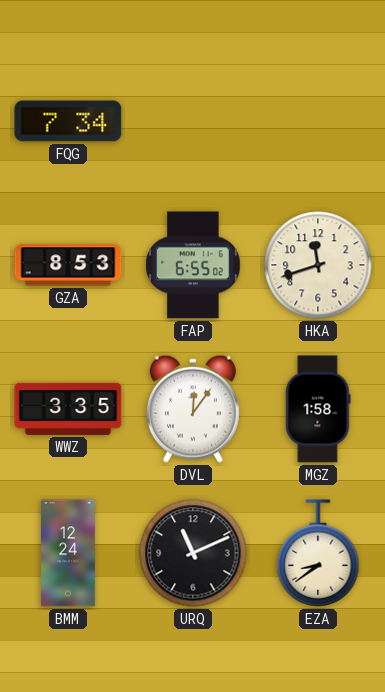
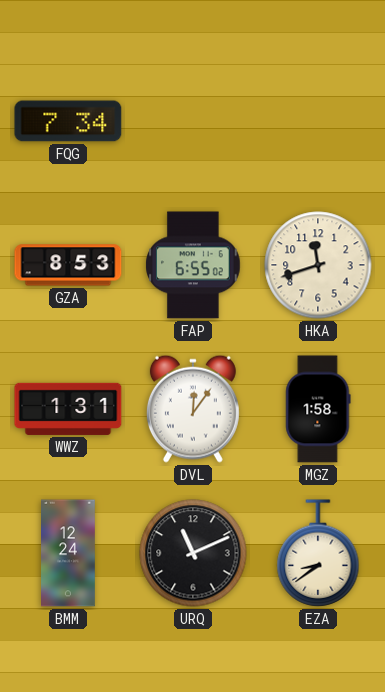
WWZ: 3:35 -> 1:31 (68, 409)
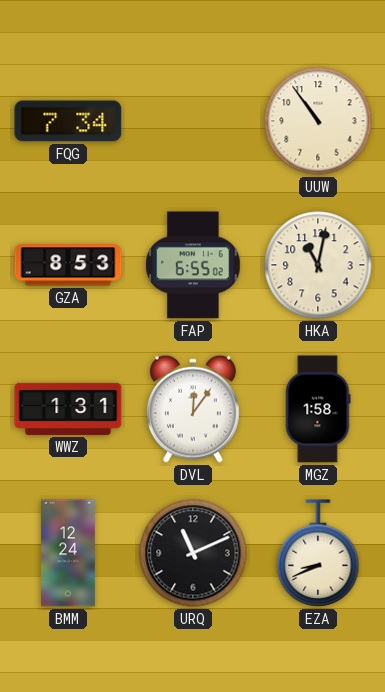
UUW: none -> 10:54 (318, 121)
HKA: 11:42 -> 11:02 (318, 265)
EZA: 8:39 -> 8:41 (318, 553)
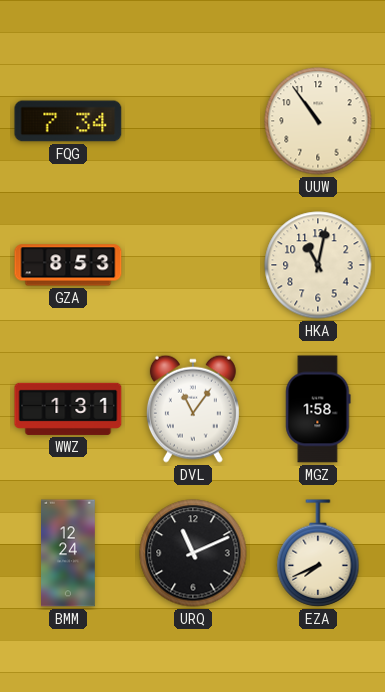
FAP: 6:55 -> none (193, 265)
DVL: 12:06 -> 11:06 (193, 409)
EZA: 8:41 -> 7:41 (318, 553)
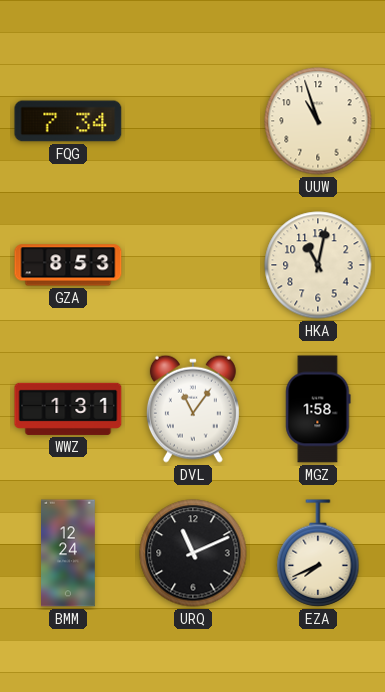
UUW: 10:54 -> 10:57 (318, 121)
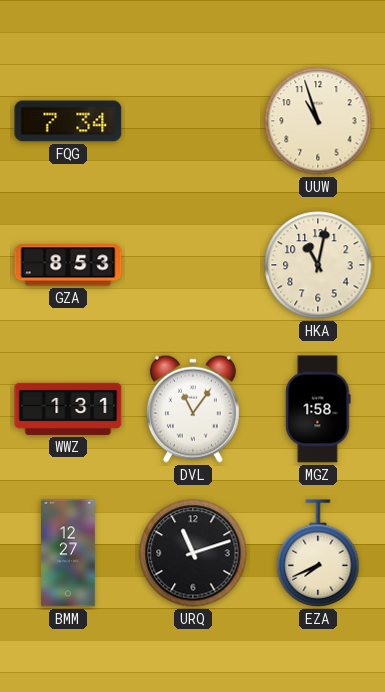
BMM: 12:24 -> 12:27 (69, 553)
URQ: 11:11 -> 11:12 (193, 553)
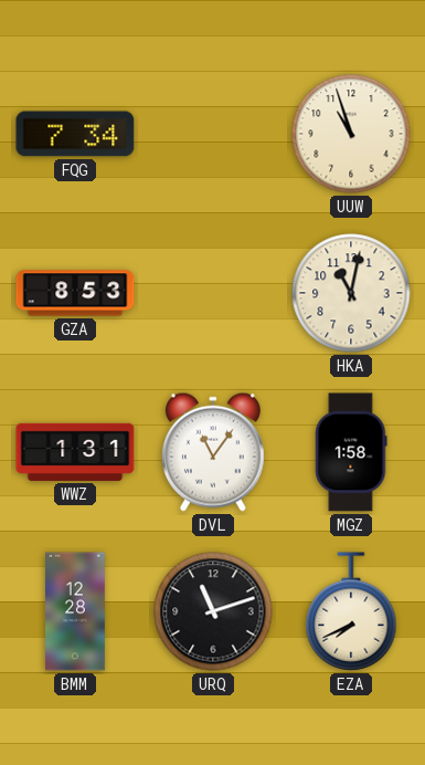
BMM: 12:27 -> 12:28 (76, 611)
